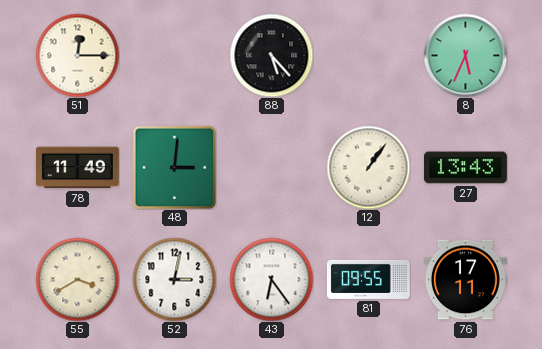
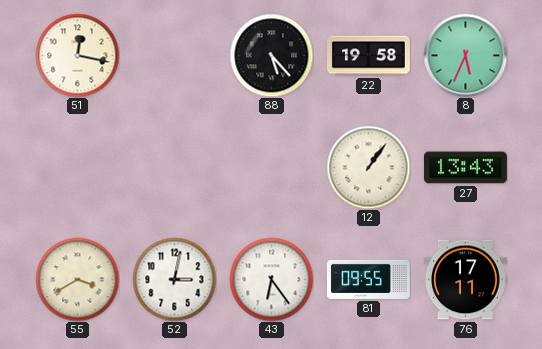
51: 12:15 -> 12:17 (77, 55)
22: none -> 19:58 (369, 56)
78: 11:49 -> none (78, 168)
48: 3:01 -> none (174, 167)
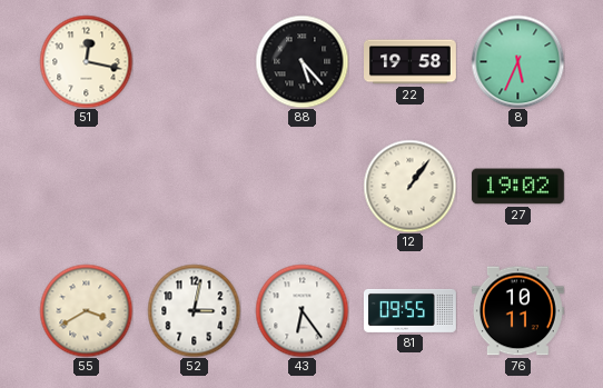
27: 13:43 -> 19:02 (517, 187)
76: 17:11 -> 10:11 (517, 311)
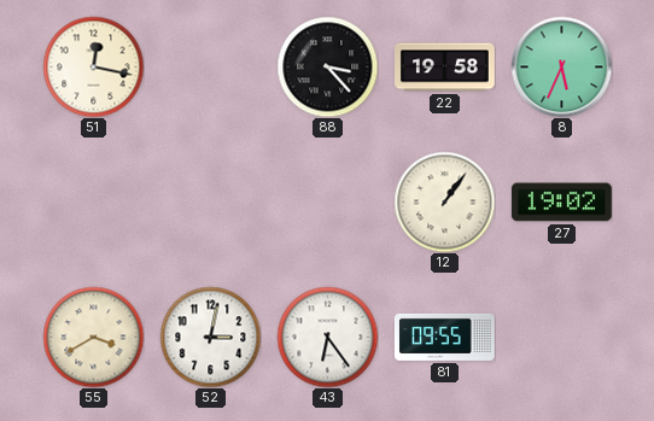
88: 5:23 -> 3:23 (327, 66)
76: 10:11 -> none (517, 311)
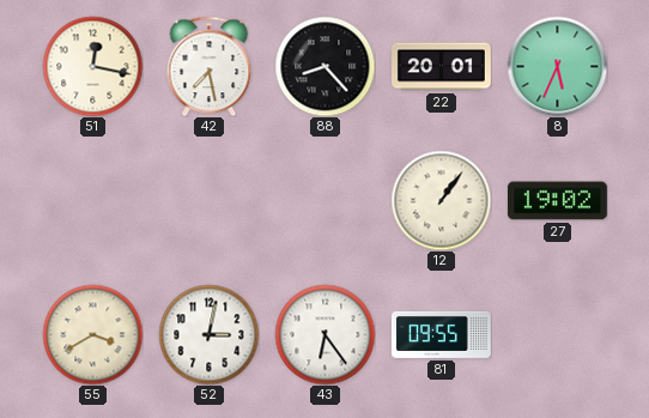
42: none -> 7:28 (210, 66)
88: 3:23 -> 8:23 (324, 66)
22: 19:58 -> 20:01 (442, 67)
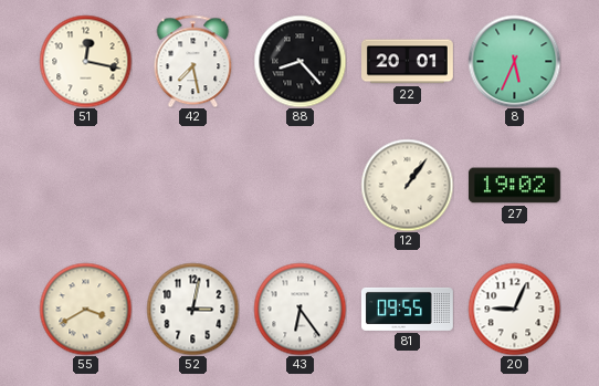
20: none -> 9:04 (514, 309)
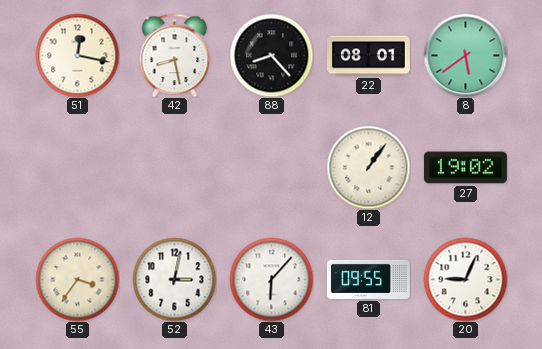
42: 7:28 -> 8:28 (175, 55)
22: 20:01 -> 08:01 (369, 56)
8: 5:34 -> 5:39 (465, 55)
55: 3:40 -> 3:36 (77, 279)
43: 6:24 -> 6:07 (271, 279)
